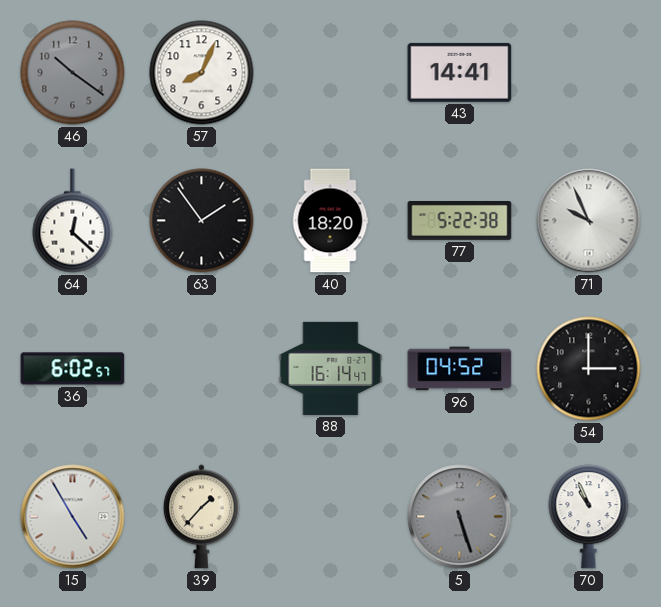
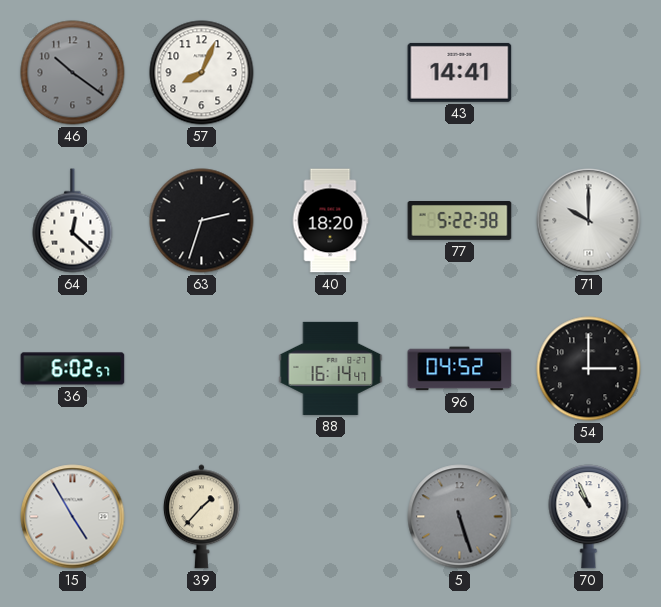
63: 1:54 -> 2:33 (202, 221)
71: 9:56 -> 10:00 (589, 221)
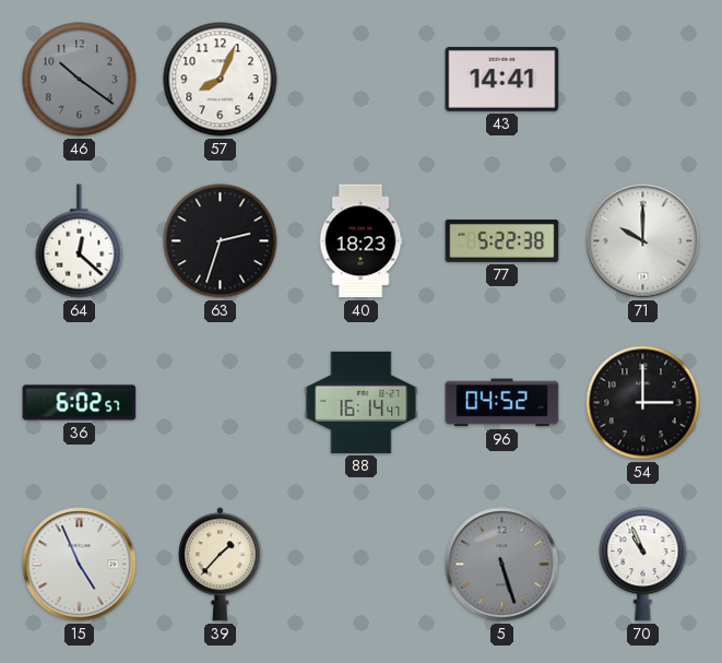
40: 18:20 -> 18:23 (360, 241)
15: 4:55 -> 4:56 (80, 565)
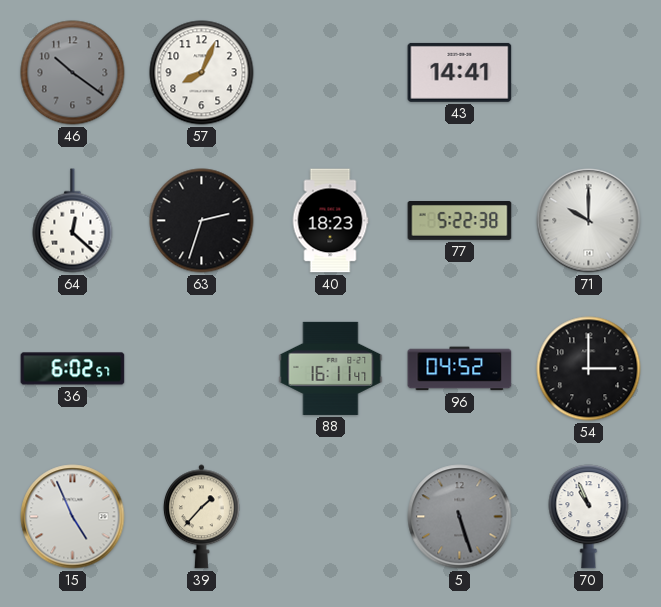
88: 16:14 -> 16:11 (331, 368)
